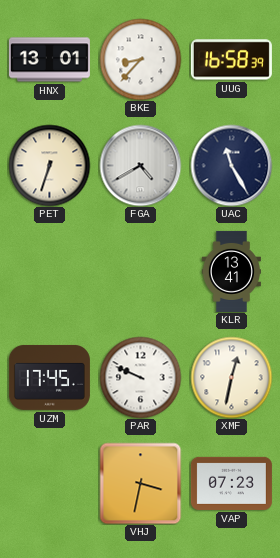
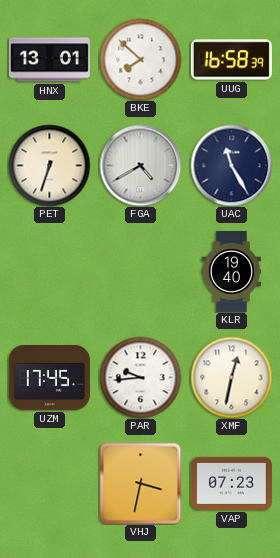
BKE: 8:37 -> 7:52 (140, 59)
KLR: 13:41 -> 19:40 (231, 271)
PAR: 9:49 -> 9:44 (140, 377)
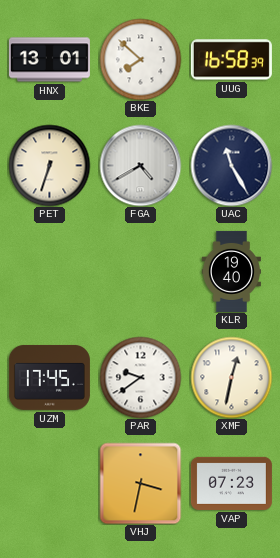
PAR: 9:44 -> 9:39 (140, 377)
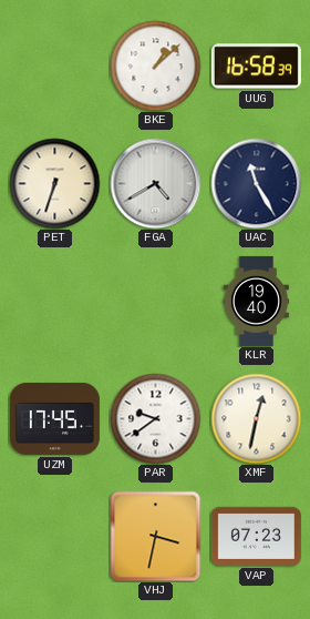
HNX: 13:01 -> none (49, 60)
BKE: 7:52 -> 1:08 (155, 65)
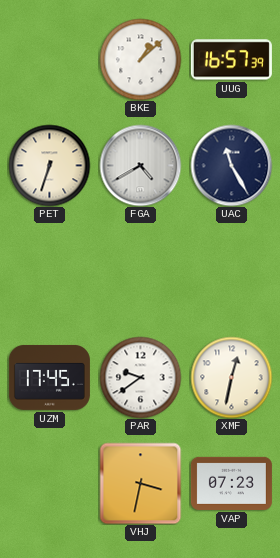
UUG: 16:58 -> 16:57 (231, 60)
KLR: 19:40 -> none (256, 301)
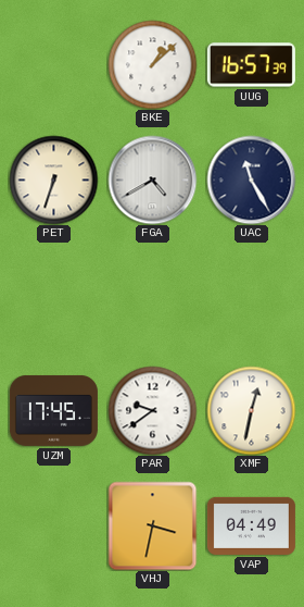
VAP: 07:23 -> 04:49 (251, 525)
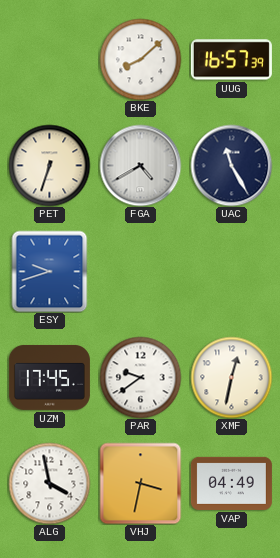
BKE: 1:08 -> 8:08 (140, 59)
ESY: none -> 9:42 (50, 271)
ALG: none -> 3:58 (49, 483)
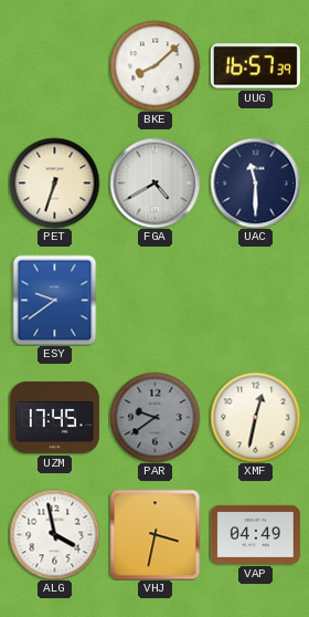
UAC: 11:25 -> 11:30 (255, 182)
ESY: 9:42 -> 9:39 (55, 300)
PAR dial: white -> grey (154, 417)
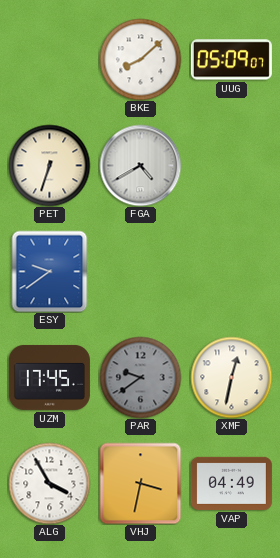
UUG: 16:57 -> 05:09 (231, 60)
UAC: 11:30 -> none (255, 182)
ALG: 3:58 -> 3:55 (49, 483)
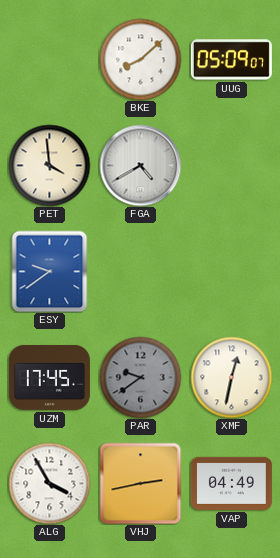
PET: 6:33 -> 3:59 (49, 165)
VHJ: 3:32 -> 2:43 (140, 483)
